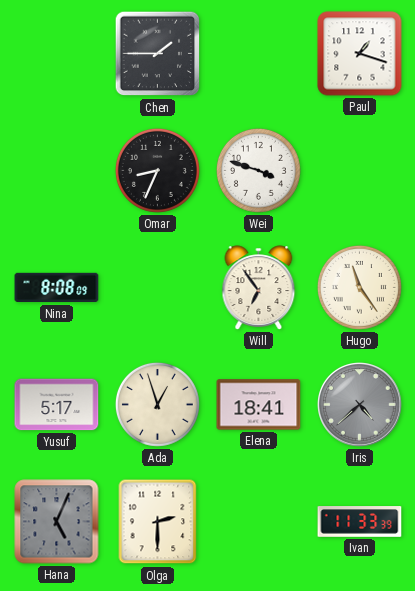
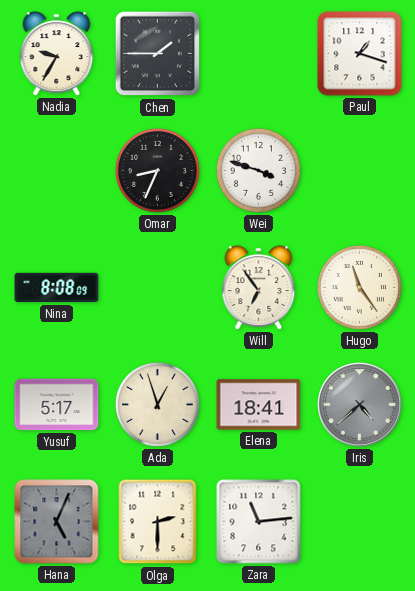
Nadia: none -> 9:35 (57, 54)
Zara: none -> 11:14 (259, 522)
Ivan: 11:33 -> none (360, 522)
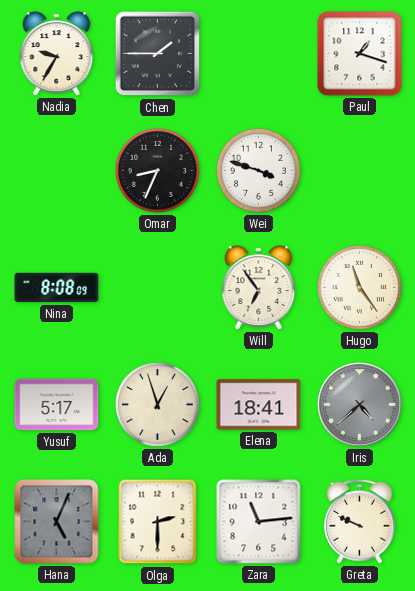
Greta: none -> 9:49 (360, 521)
